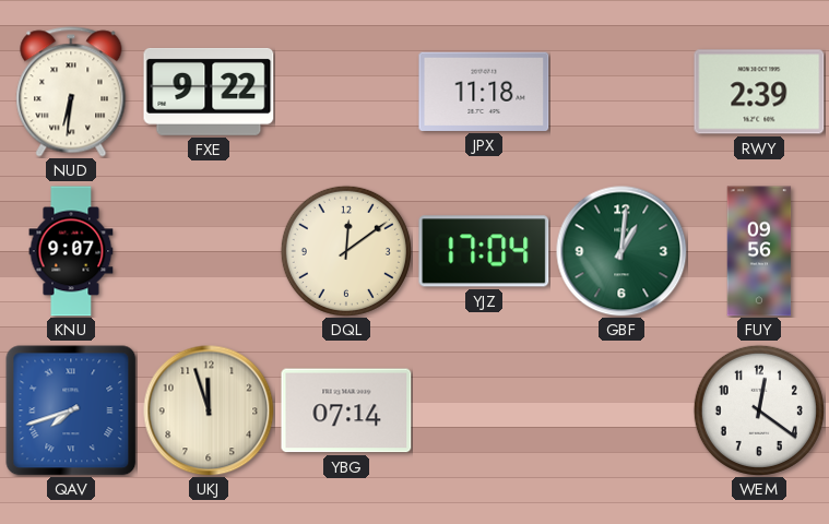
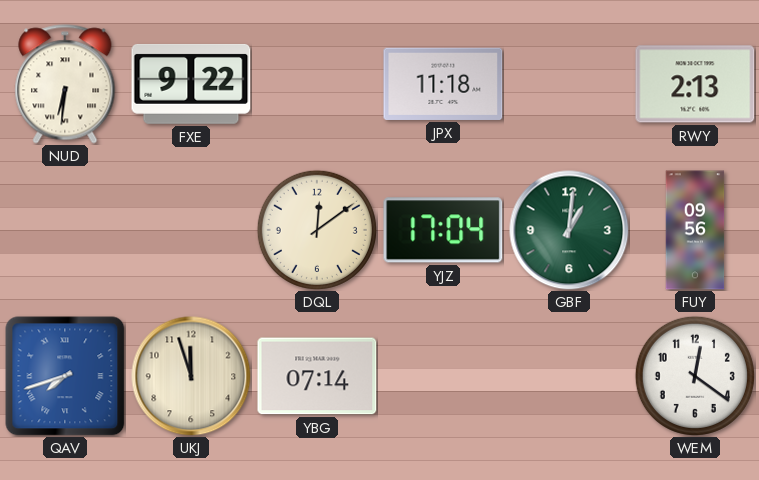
RWY: 2:39 -> 2:13 (695, 84)
KNU: 9:07 -> none (71, 251)
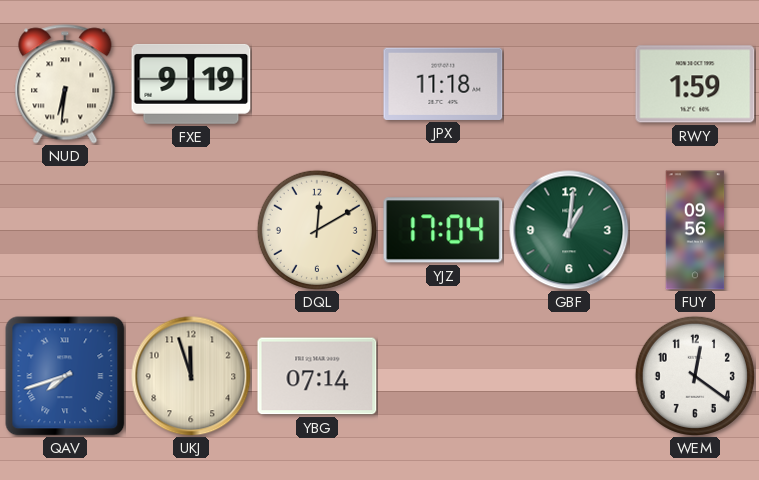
FXE: 9:22 -> 9:19 (191, 84)
RWY: 2:13 -> 1:59 (695, 84)
DQL: 12:09 -> 12:10 (317, 230)
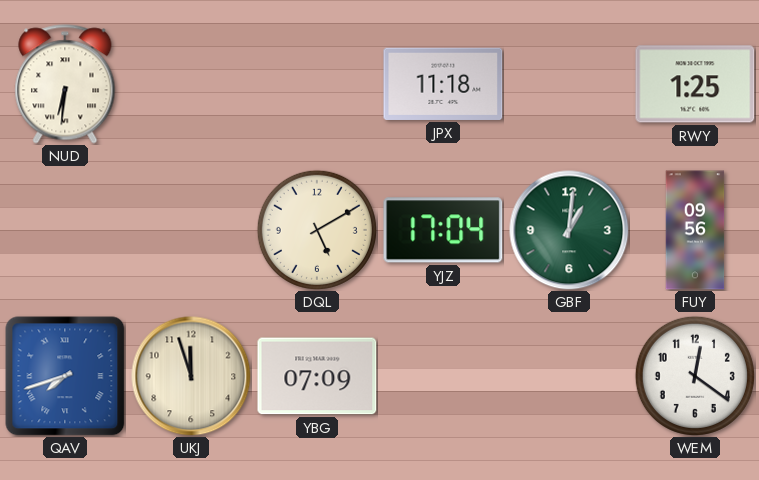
FXE: 9:19 -> none (191, 84)
RWY: 1:59 -> 1:25 (695, 84)
DQL: 12:10 -> 5:10 (317, 230)
YBG: 07:14 -> 07:09 (317, 376)
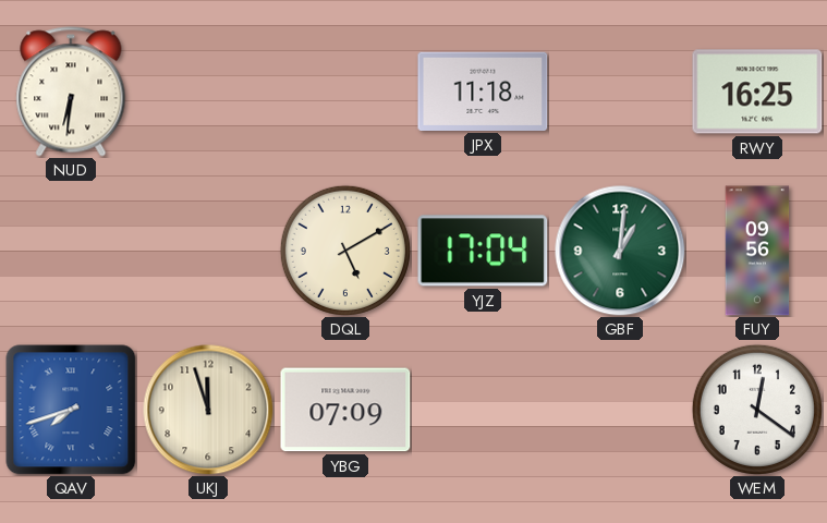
RWY: 1:25 -> 16:25 (757, 92)
